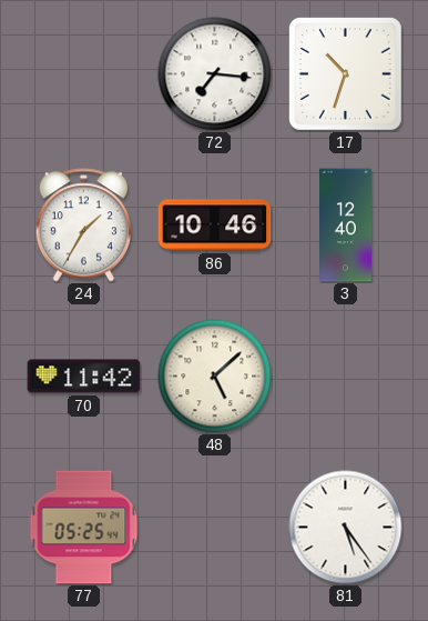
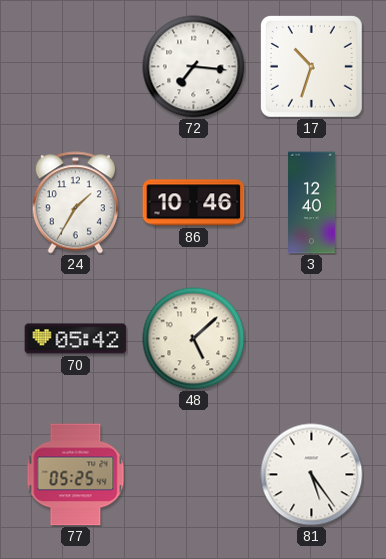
70: 11:42 -> 05:42 (76, 339)
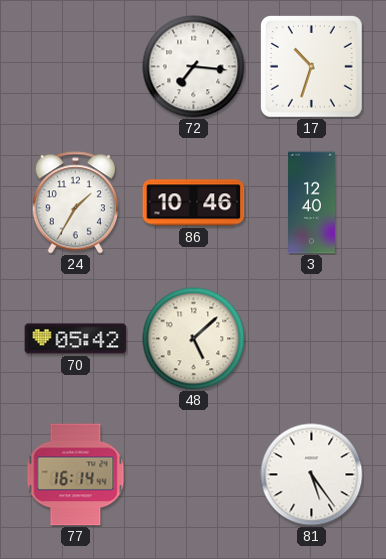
77: 05:25 -> 16:14 (76, 475)
